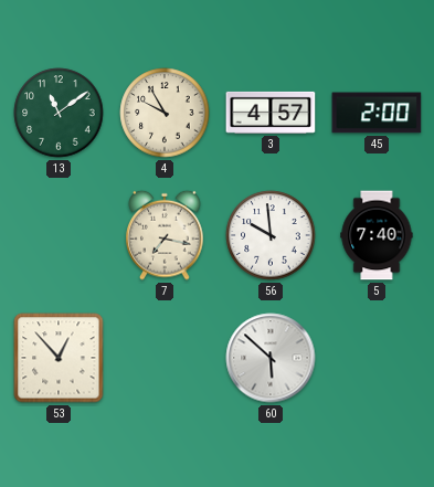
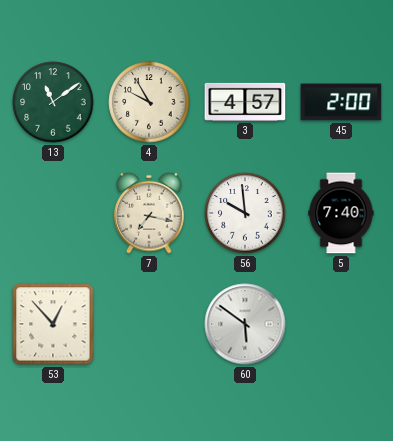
60: 5:52 -> 5:51 (245, 324)
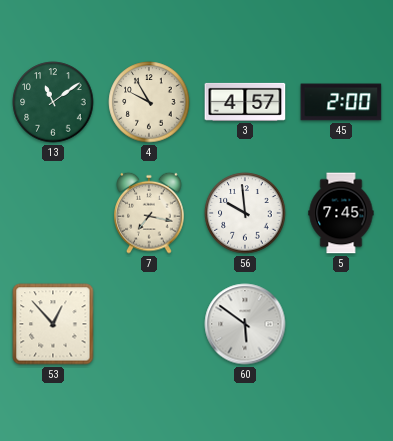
5: 7:40 -> 7:45 (341, 213)
